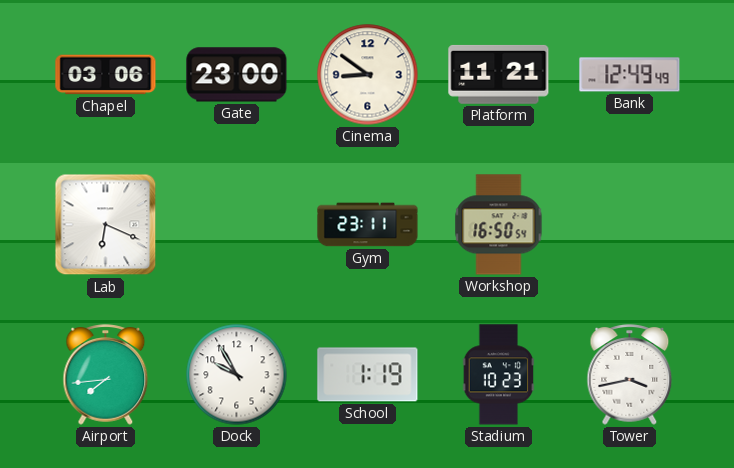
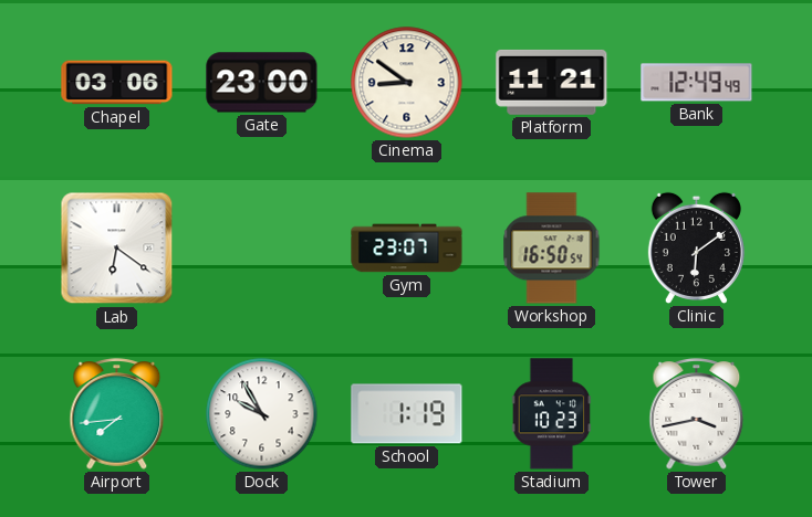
Lab: 6:19 -> 6:21 (117, 249)
Gym: 23:11 -> 23:07 (407, 249)
Clinic: none -> 6:09 (696, 247)
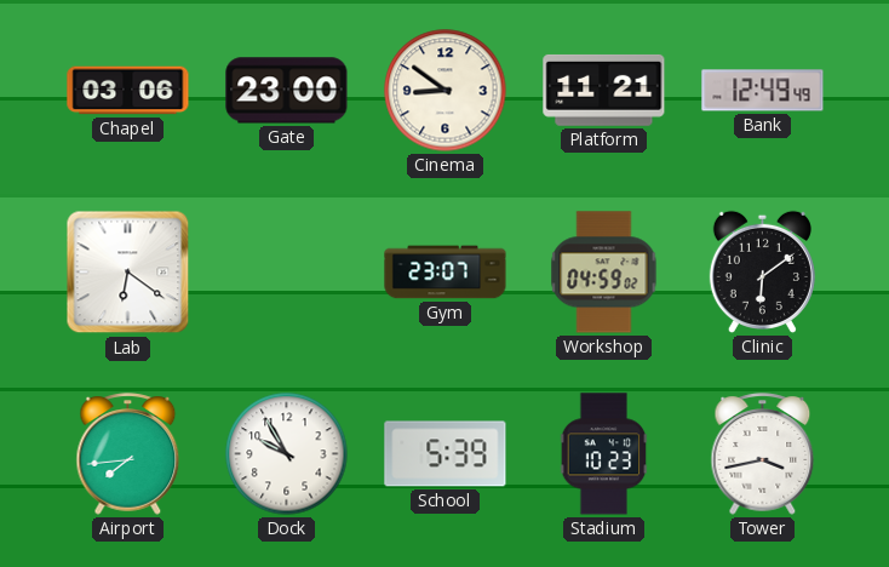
Workshop: 16:50 -> 04:59 (604, 273)
School: 1:19 -> 5:39 (446, 454)
